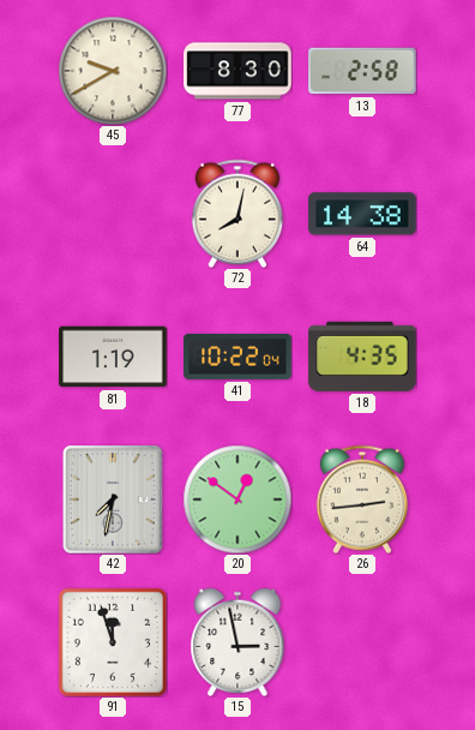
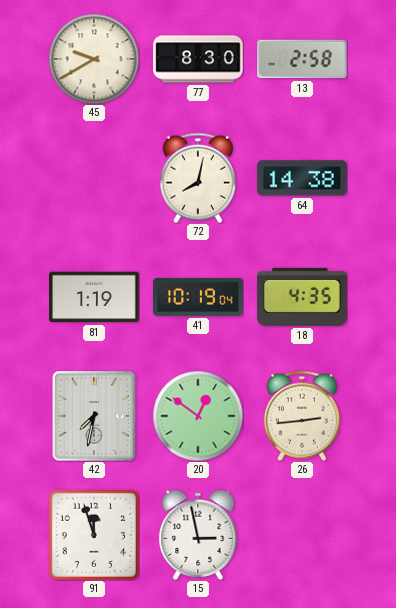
41: 10:22 -> 10:19 (198, 297)
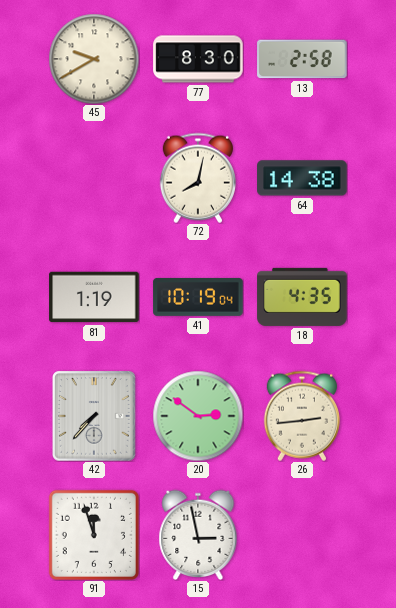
42: 7:32 -> 7:37 (94, 416)
20: 12:51 -> 2:51 (198, 416)
